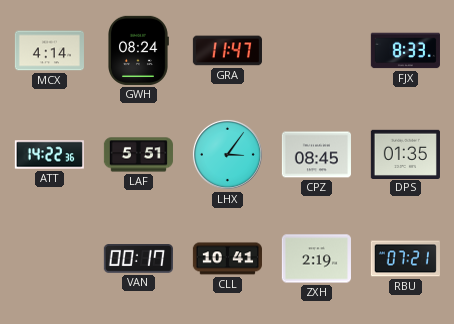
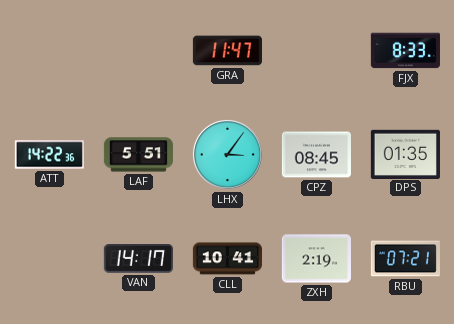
MCX: 4:14 -> none (49, 51)
GWH: 08:24 -> none (138, 50)
VAN: 00:17 -> 14:17 (138, 259)
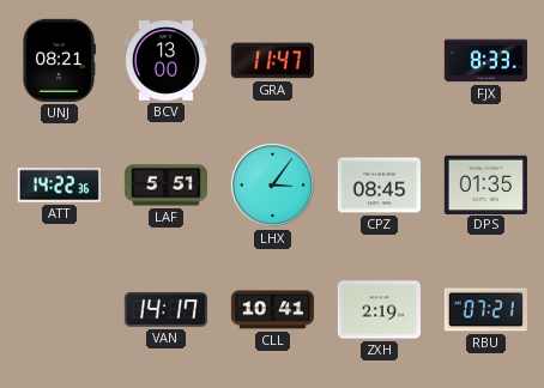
UNJ: none -> 08:21 (59, 60)
BCV: none -> 13:00 (165, 61)
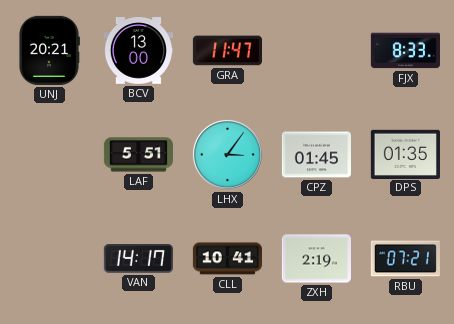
UNJ: 08:21 -> 20:21 (49, 50)
ATT: 14:22 -> none (59, 186)
CPZ: 08:45 -> 01:45 (316, 155)
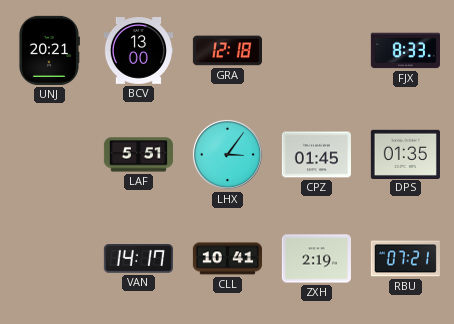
GRA: 11:47 -> 12:18 (227, 51)
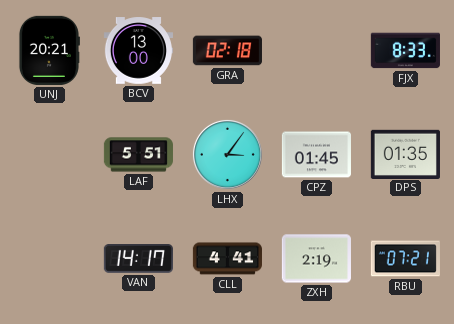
GRA: 12:18 -> 02:18 (227, 51)
CLL: 10:41 -> 4:41 (227, 259)
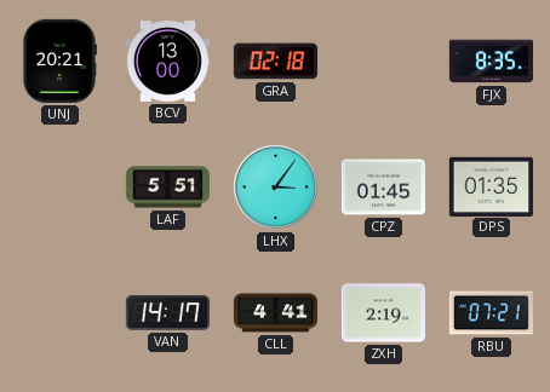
FJX: 8:33 -> 8:35 (491, 62)
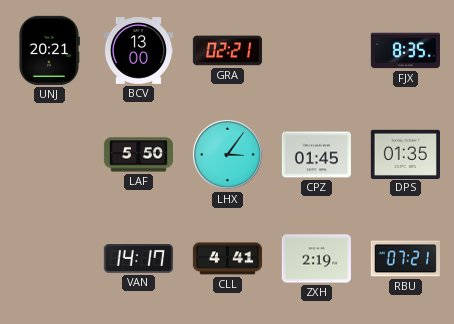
GRA: 02:18 -> 02:21 (227, 51)
LAF: 5:51 -> 5:50 (138, 155)
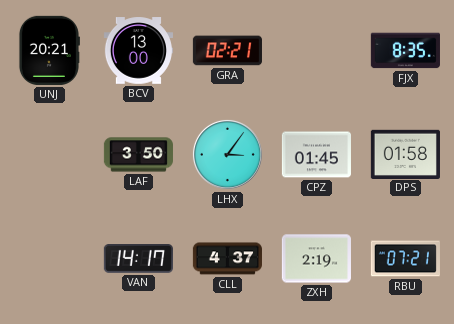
LAF: 5:50 -> 3:50 (138, 155)
DPS: 01:35 -> 01:58 (405, 154)
CLL: 4:41 -> 4:37 (227, 259)
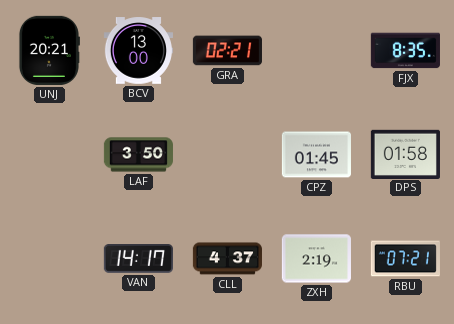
LHX: 3:06 -> none (227, 154)
